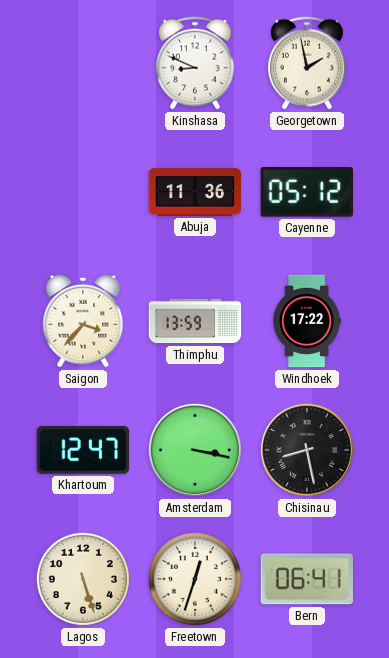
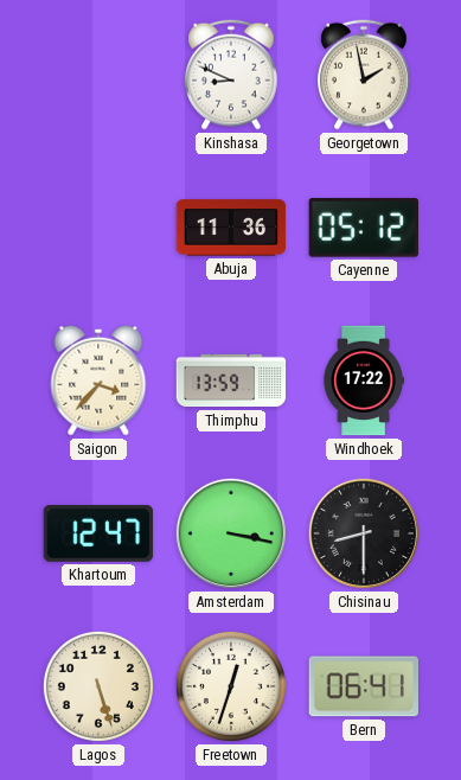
Chisinau: 8:28 -> 8:30 (364, 533)
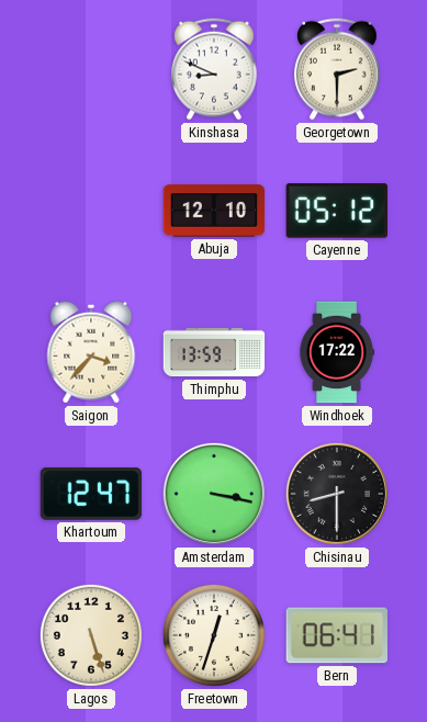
Georgetown: 1:58 -> 2:30 (337, 69)
Abuja: 11:36 -> 12:10 (214, 211)
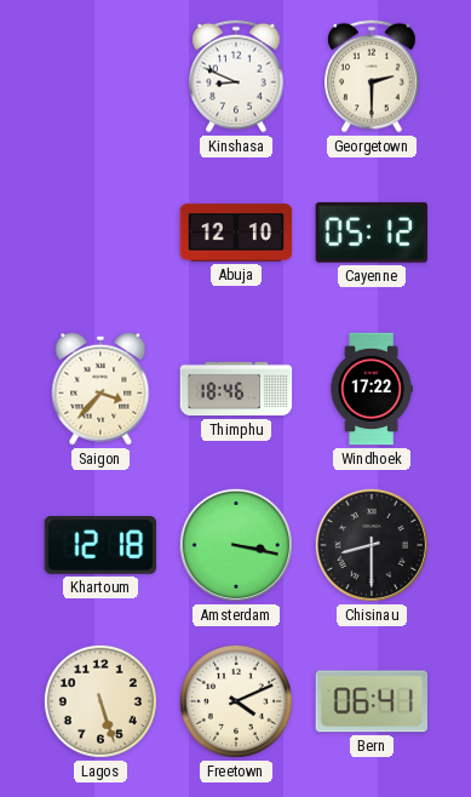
Thimphu: 13:59 -> 18:46 (236, 389)
Khartoum: 12:47 -> 12:18 (100, 546)
Freetown: 12:33 -> 4:11 (236, 701)
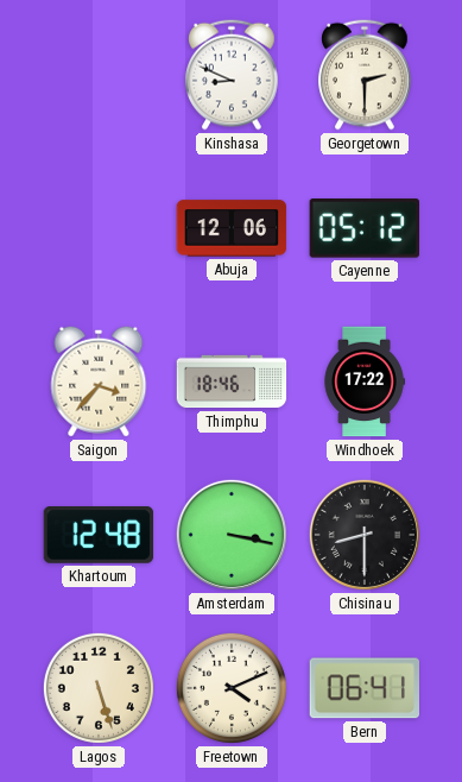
Abuja: 12:10 -> 12:06 (232, 228)
Khartoum: 12:18 -> 12:48 (99, 536)
